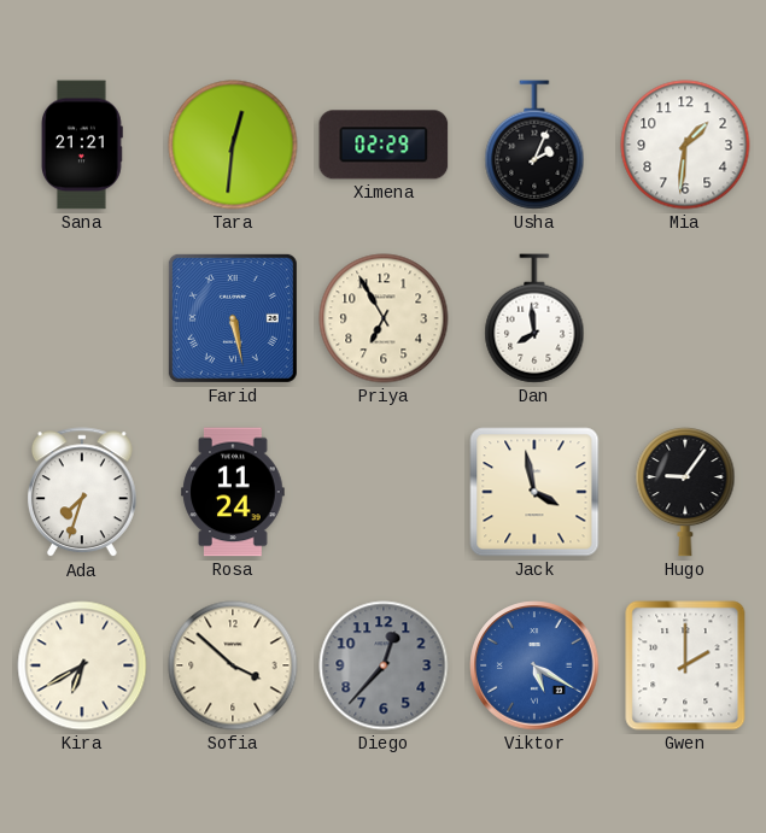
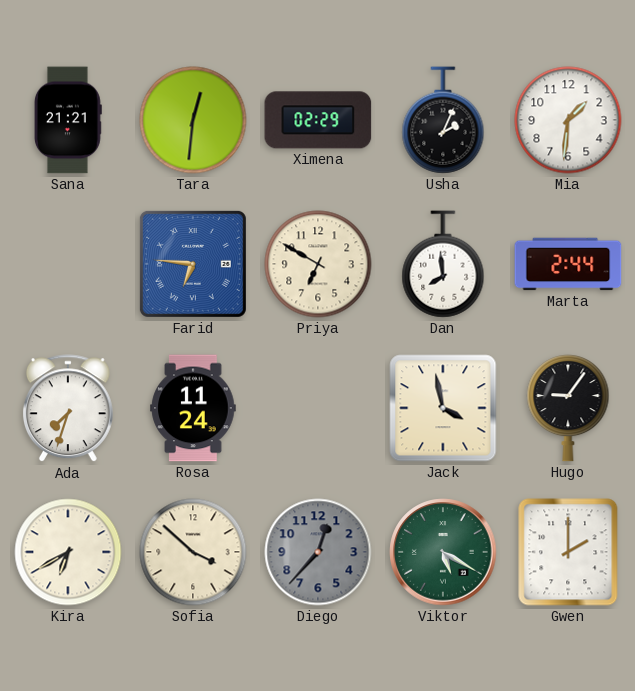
Farid: 5:28 -> 6:46 (193, 264)
Priya: 6:55 -> 6:50 (318, 264)
Marta: none -> 2:44 (568, 264)
Viktor dial: blue -> green (443, 552)
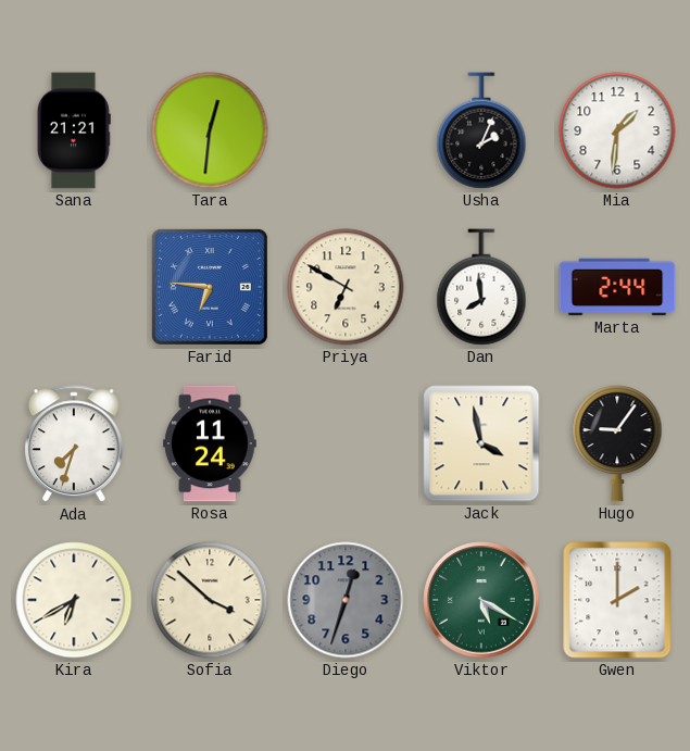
Ximena: 02:29 -> none (318, 120)
Diego: 12:37 -> 12:33 (346, 600)
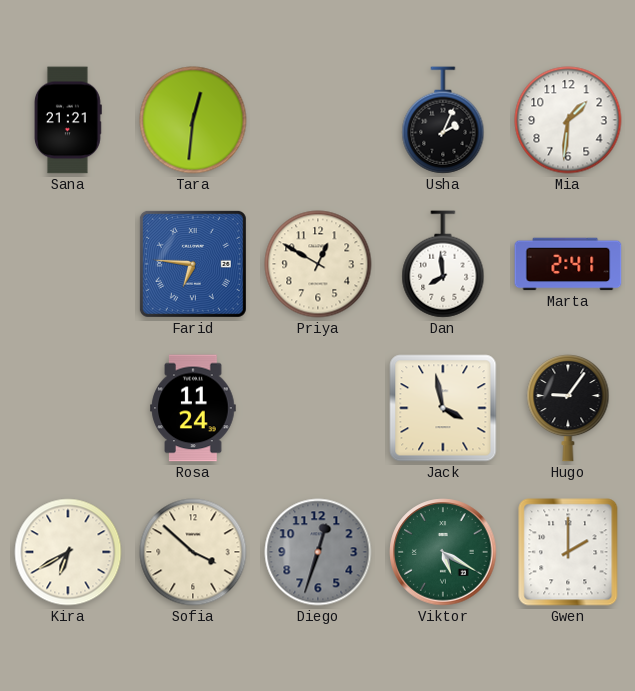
Priya: 6:50 -> 12:50 (318, 264)
Marta: 2:44 -> 2:41 (568, 264)
Ada: 7:33 -> none (74, 445)
